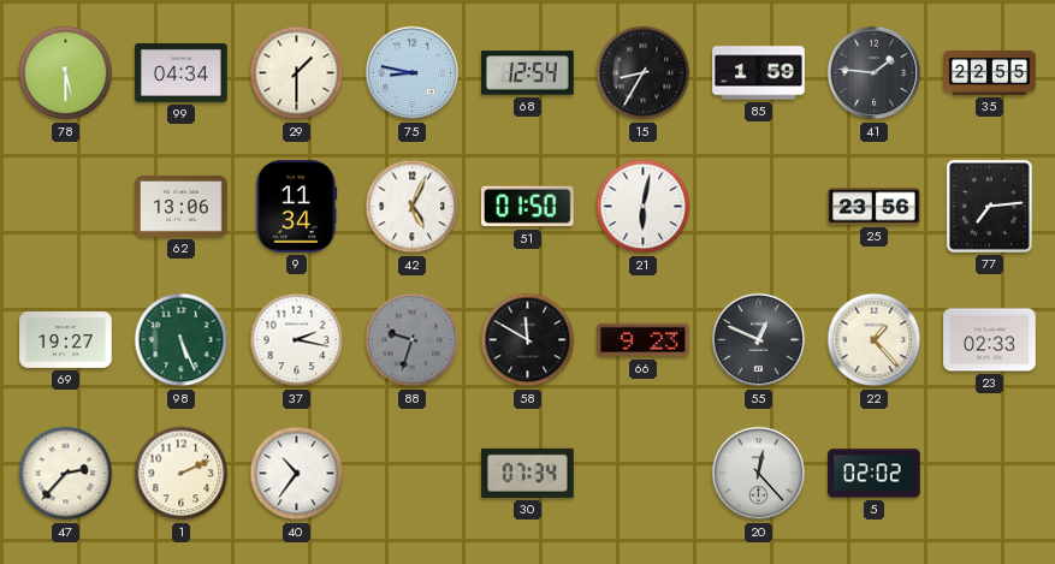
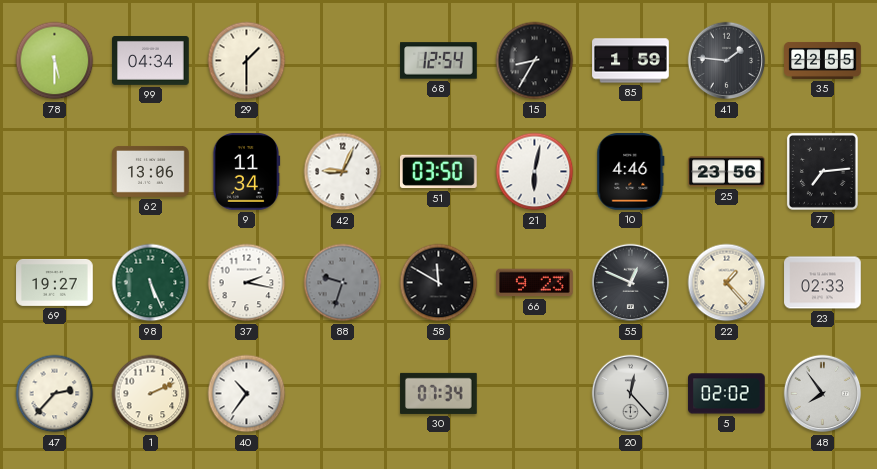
75: 8:47 -> none (413, 73)
42: 5:04 -> 9:04 (343, 172)
51: 01:50 -> 03:50 (439, 172)
10: none -> 4:46 (631, 172)
48: none -> 7:54 (823, 394)
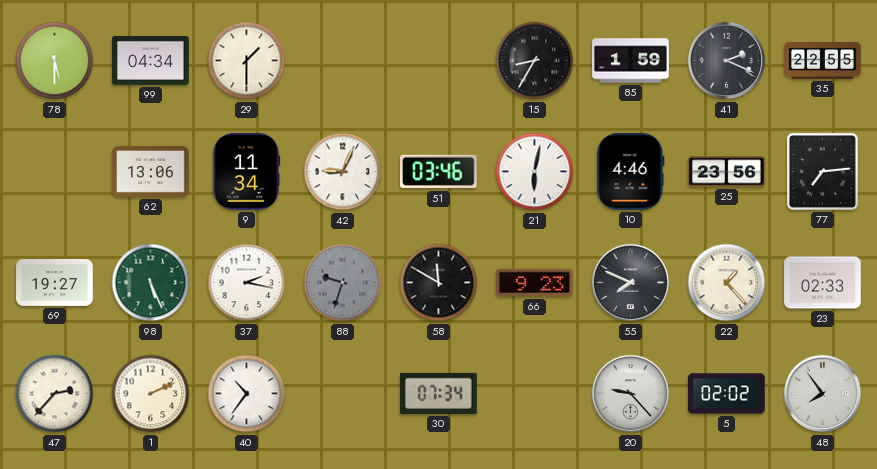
68: 12:54 -> none (439, 61)
41: 1:46 -> 2:19 (727, 61)
51: 03:50 -> 03:46 (439, 172)
55: 12:49 -> 7:49 (631, 283)
20: 12:23 -> 9:23 (631, 394)
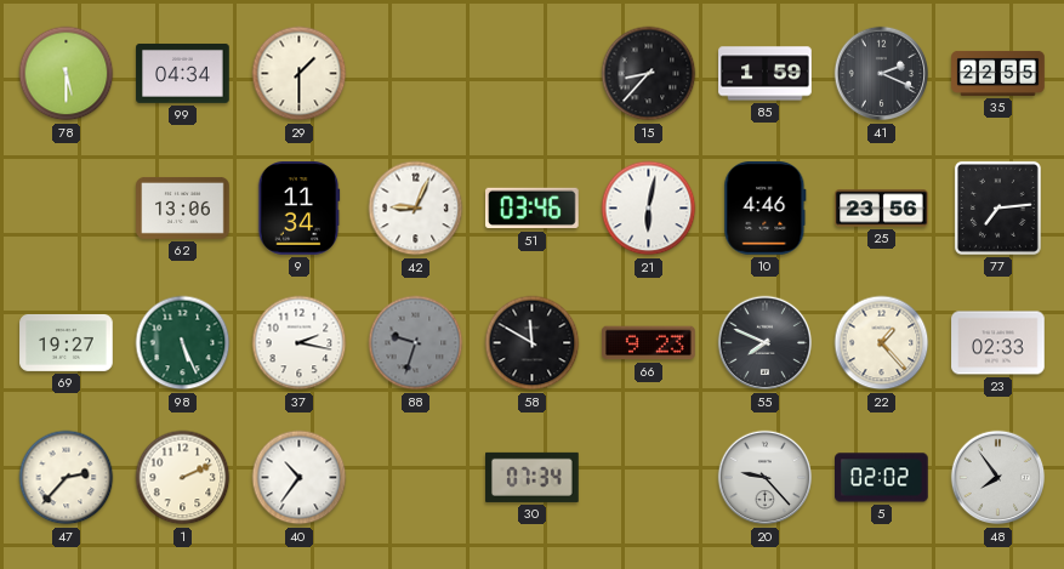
15: 8:35 -> 8:37 (649, 74)
